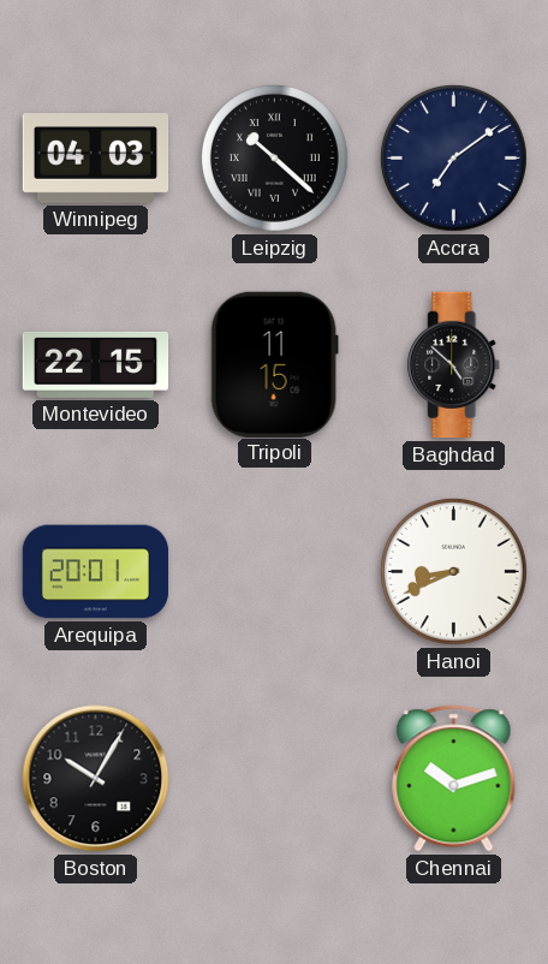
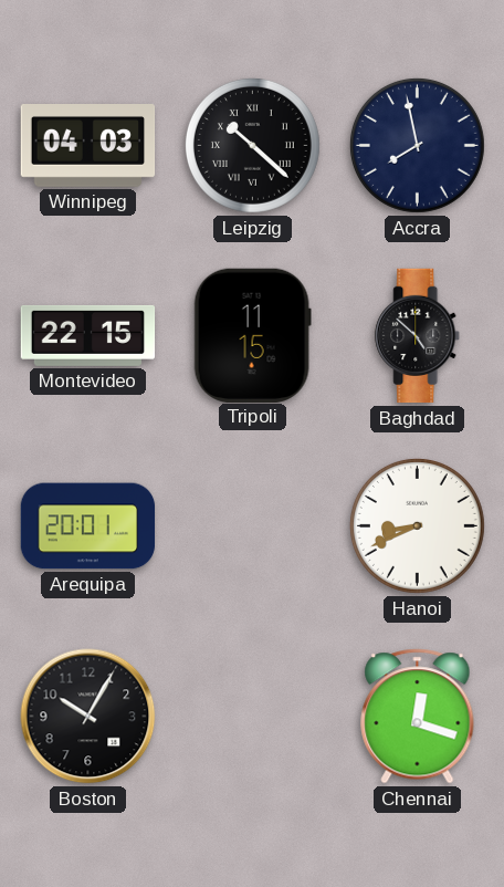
Accra: 7:09 -> 7:58 (417, 145)
Chennai: 10:12 -> 12:18 (418, 717)
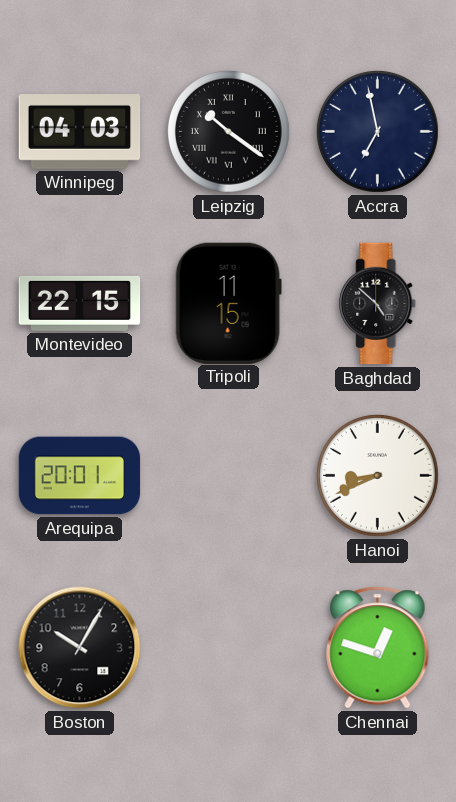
Leipzig: 10:22 -> 10:21 (228, 131)
Accra: 7:58 -> 6:58 (377, 131)
Chennai: 12:18 -> 12:48 (378, 648)
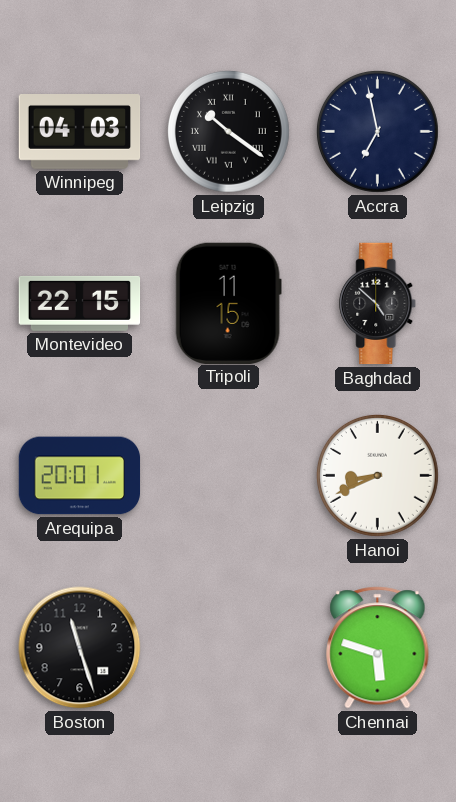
Boston: 10:05 -> 11:27 (80, 648)
Chennai: 12:48 -> 5:48 (378, 648)
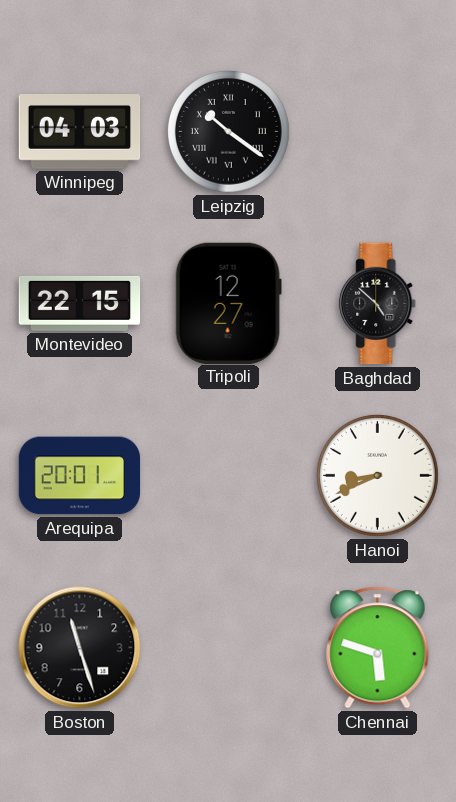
Accra: 6:58 -> none (377, 131)
Tripoli: 11:15 -> 12:27 (228, 303)
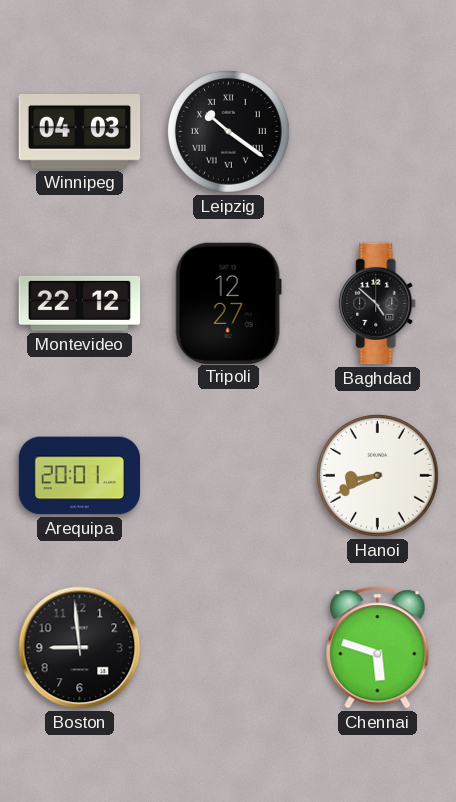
Montevideo: 22:15 -> 22:12 (80, 303)
Boston: 11:27 -> 8:59 (80, 648)
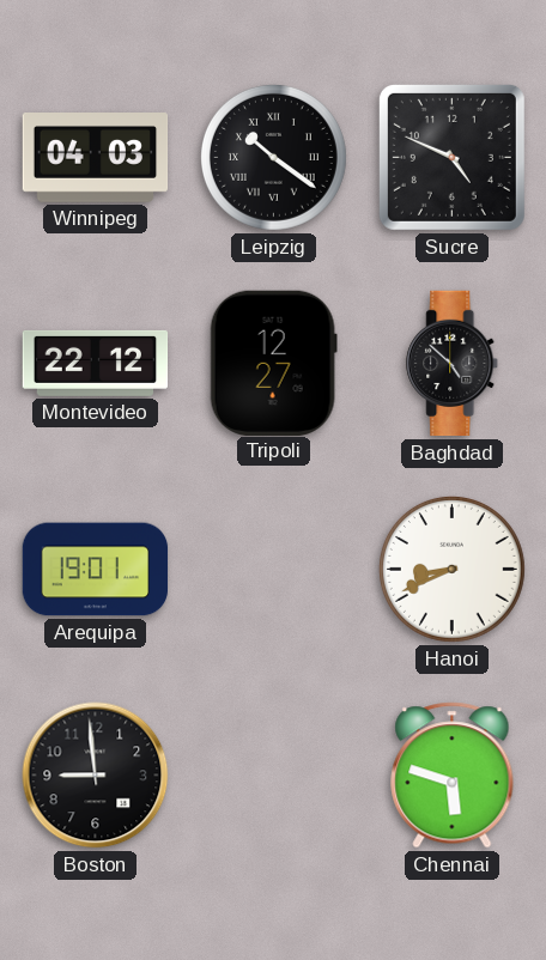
Sucre: none -> 4:49 (451, 157)
Arequipa: 20:01 -> 19:01 (96, 570)
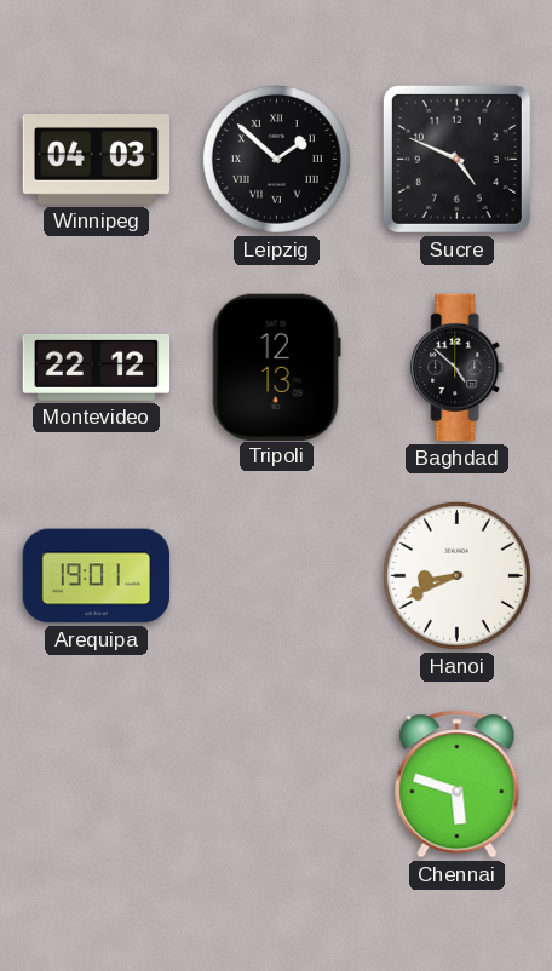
Leipzig: 10:21 -> 1:52 (276, 159)
Tripoli: 12:27 -> 12:13 (276, 367)
Boston: 8:59 -> none (96, 776)
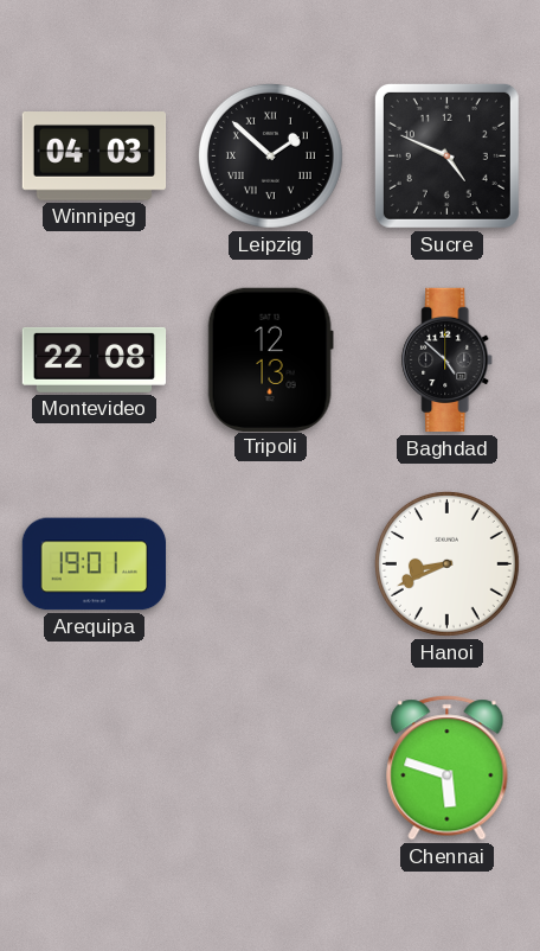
Montevideo: 22:12 -> 22:08 (95, 359)
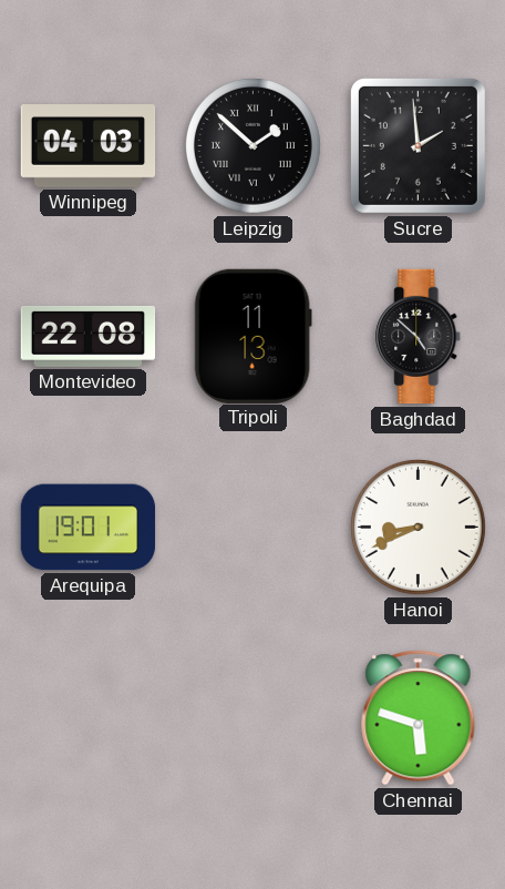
Sucre: 4:49 -> 1:59 (418, 145)
Tripoli: 12:13 -> 11:13 (252, 336)
